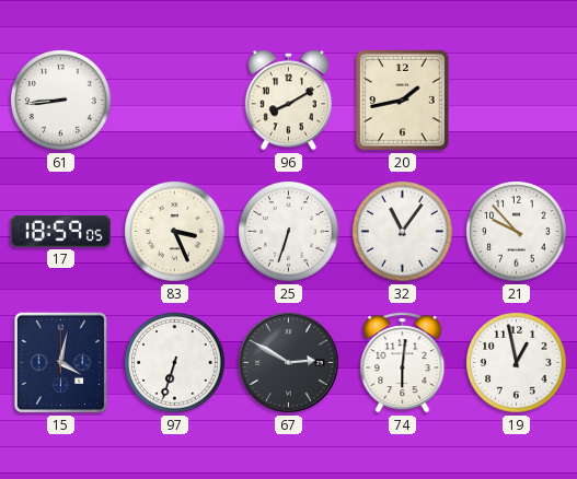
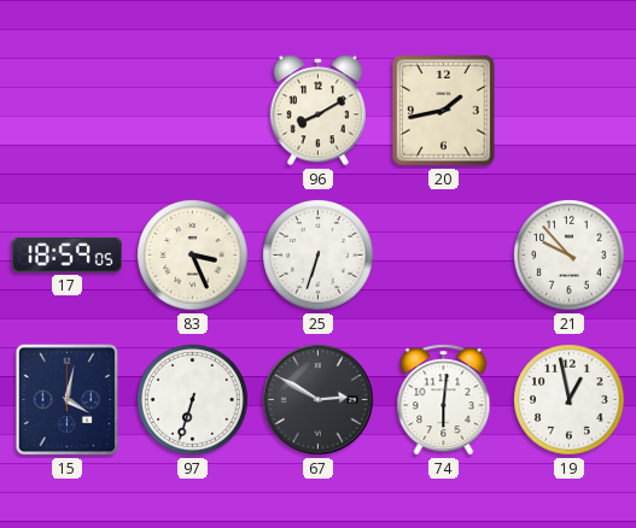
61: 8:44 -> none (61, 101)
32: 11:06 -> none (403, 232)
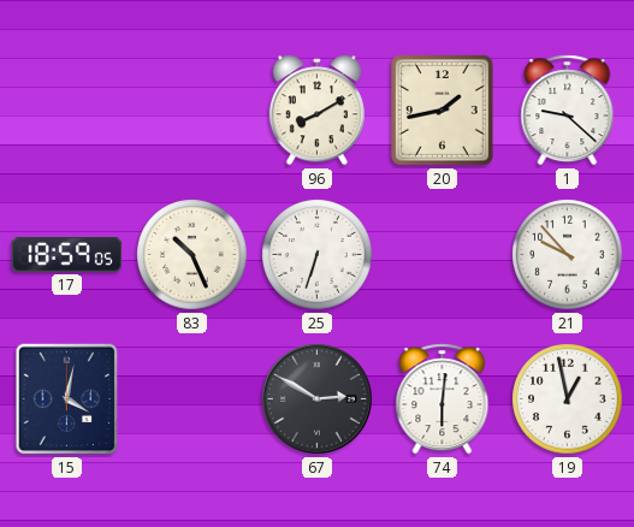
1: none -> 9:22 (568, 111)
83: 3:26 -> 10:26 (192, 255)
97: 6:33 -> none (193, 400)
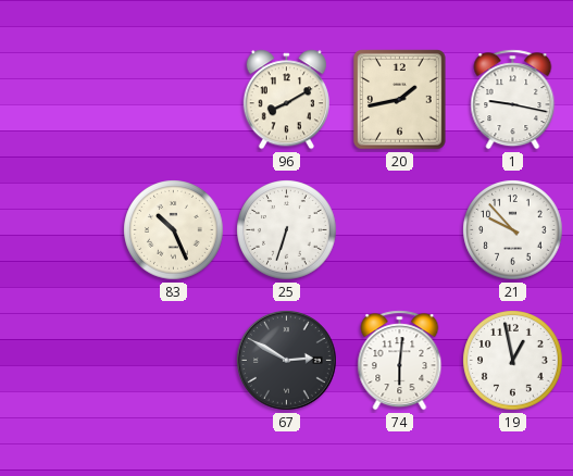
1: 9:22 -> 9:17 (513, 100)
17: 18:59 -> none (66, 254)
15: 4:02 -> none (67, 399)
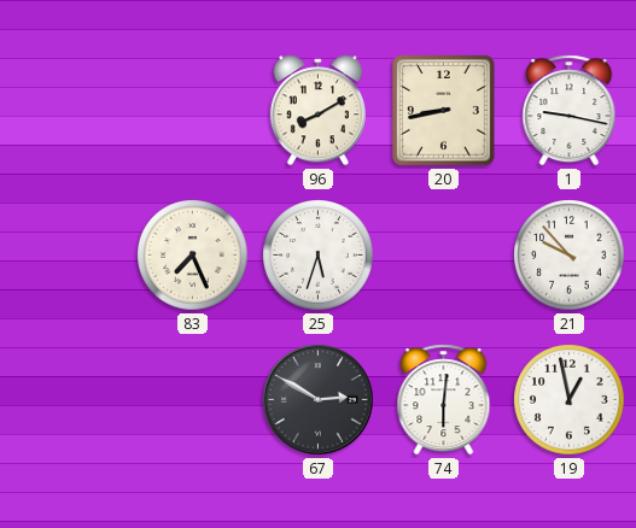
20: 1:43 -> 8:43 (444, 111)
83: 10:26 -> 7:26 (193, 256)
25: 6:33 -> 5:33 (319, 256)
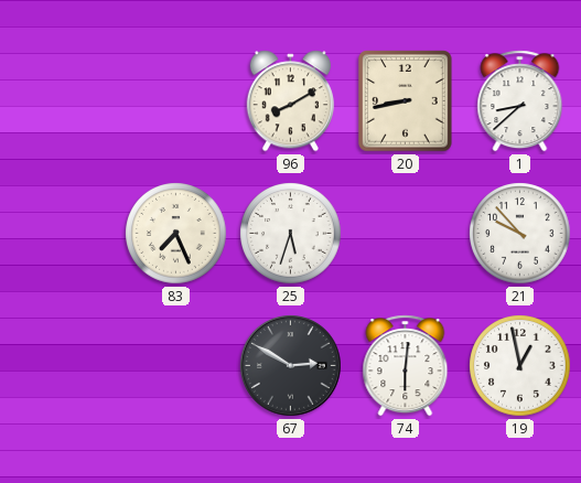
1: 9:17 -> 8:38 (520, 101)
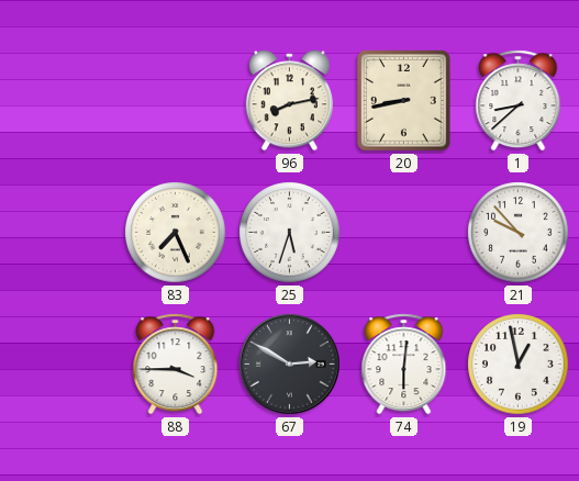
96: 8:10 -> 8:13 (289, 101)
88: none -> 3:45 (176, 365)
